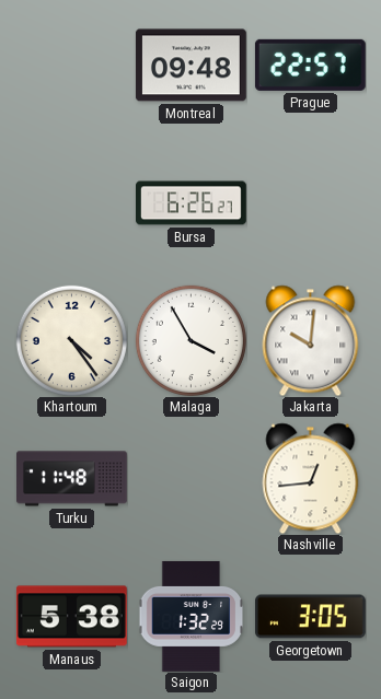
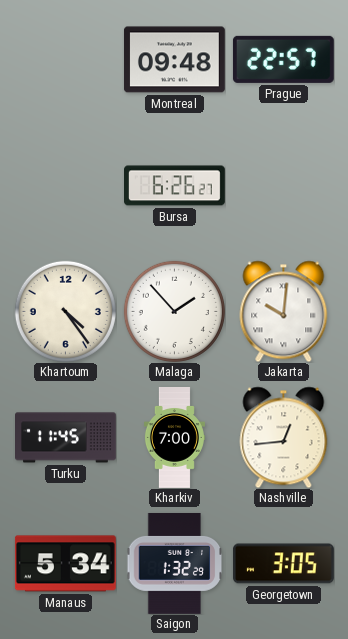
Malaga: 3:55 -> 1:53 (174, 311)
Turku: 11:48 -> 11:45 (66, 438)
Kharkiv: none -> 7:00 (174, 438)
Manaus: 5:38 -> 5:34 (65, 564)
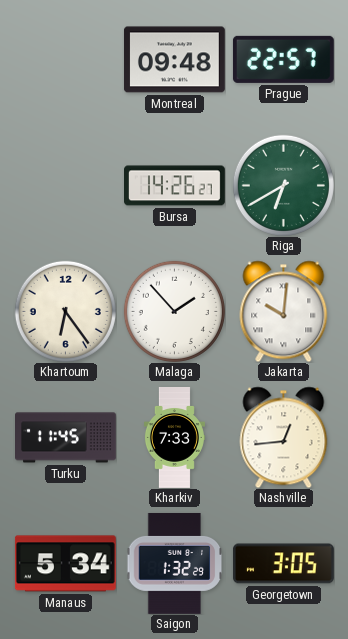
Bursa: 6:26 -> 14:26 (175, 186)
Riga: none -> 6:40 (283, 185)
Khartoum: 4:24 -> 6:24 (65, 311)
Kharkiv: 7:00 -> 7:33 (174, 438)
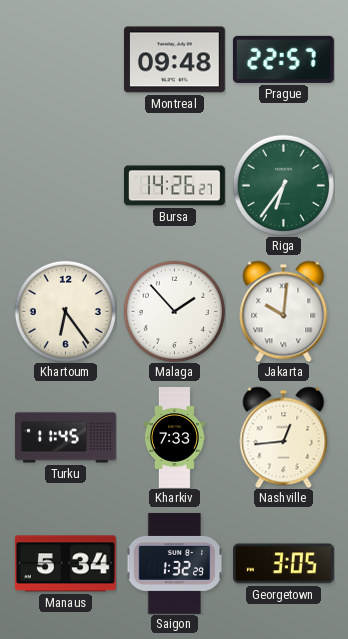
Riga: 6:40 -> 6:36 (283, 185)
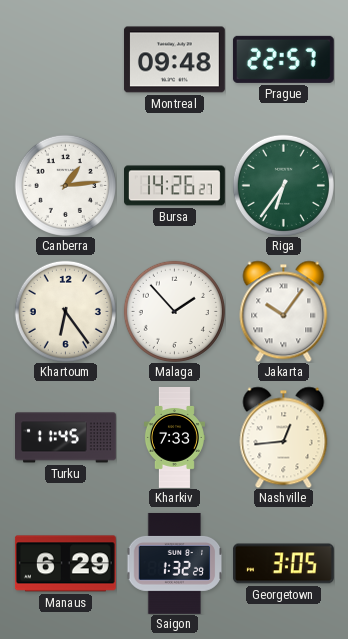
Canberra: none -> 1:14 (65, 185)
Jakarta: 10:01 -> 10:06 (284, 311)
Manaus: 5:34 -> 6:29 (65, 564)
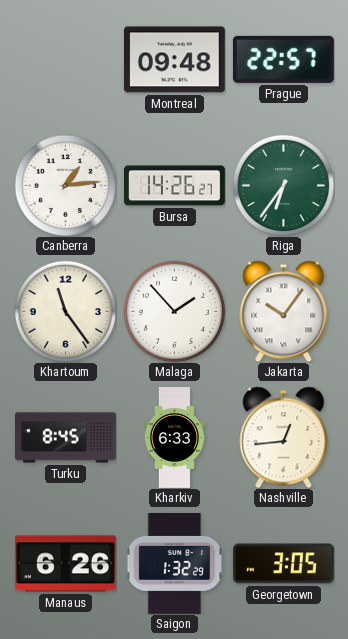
Khartoum: 6:24 -> 11:24 (65, 311)
Turku: 11:45 -> 8:45 (66, 438)
Kharkiv: 7:33 -> 6:33 (174, 438)
Manaus: 6:29 -> 6:26 (65, 564)
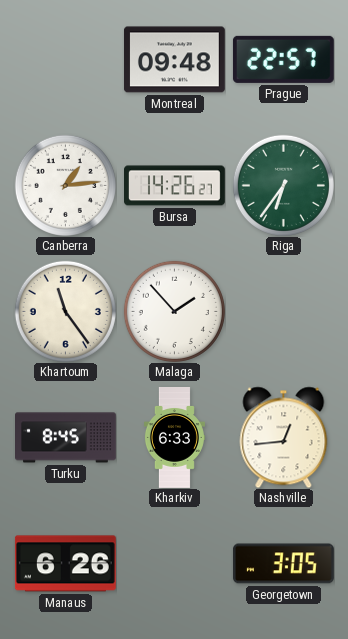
Jakarta: 10:06 -> none (284, 311)
Saigon: 1:32 -> none (175, 563)
